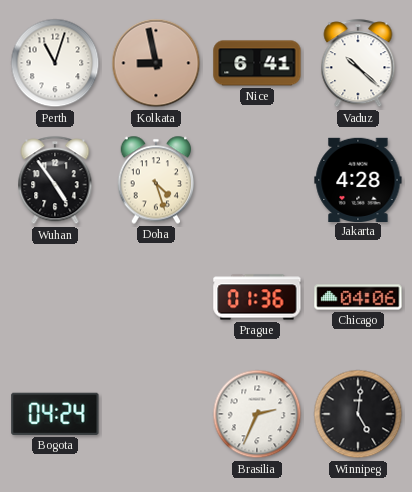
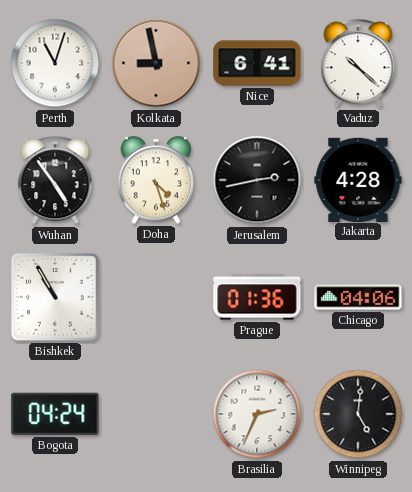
Jerusalem: none -> 2:43 (257, 180)
Bishkek: none -> 10:55 (55, 297)
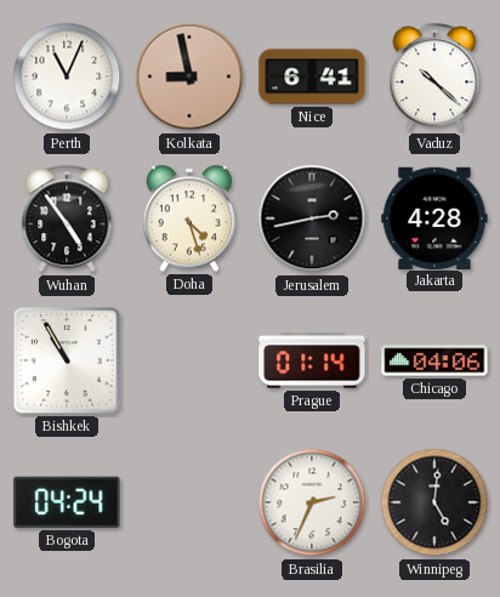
Perth: 11:03 -> 11:04 (67, 76)
Prague: 01:36 -> 01:14 (312, 360)
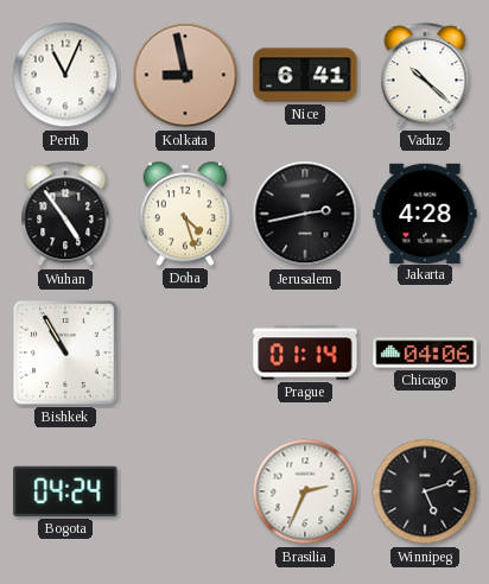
Winnipeg: 5:01 -> 5:12 (425, 491)
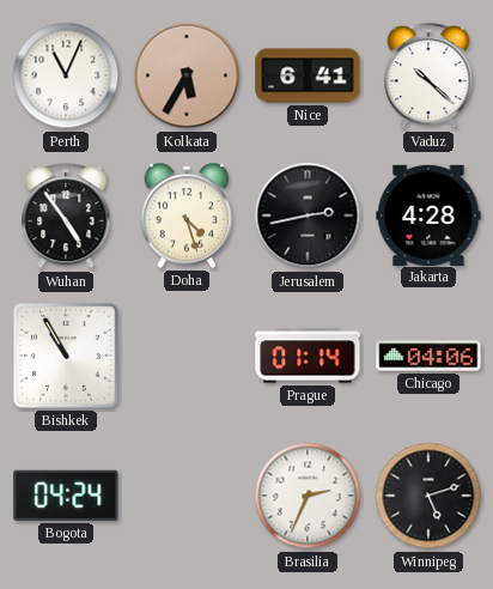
Kolkata: 8:58 -> 5:35 (187, 75)
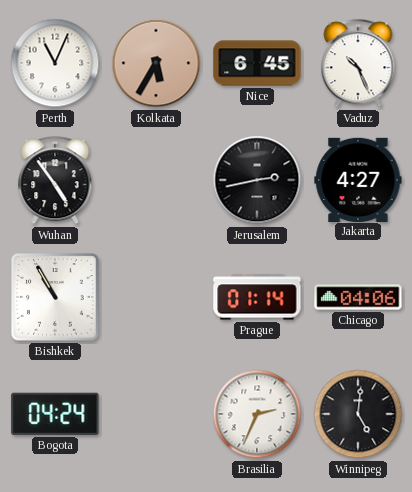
Nice: 6:41 -> 6:45 (257, 63)
Vaduz: 10:22 -> 10:26 (358, 64)
Doha: 4:27 -> none (187, 215)
Jakarta: 4:28 -> 4:27 (358, 179)
Winnipeg: 5:12 -> 5:01 (358, 414)
